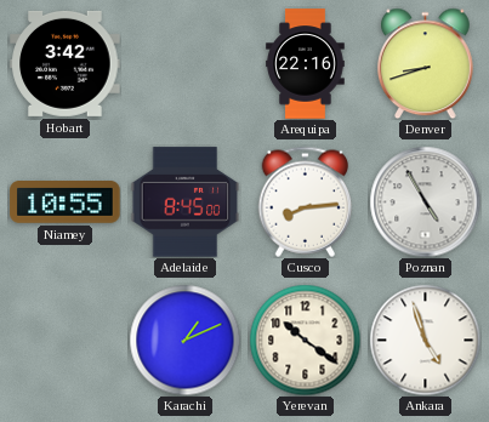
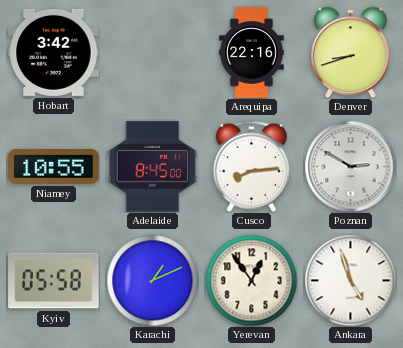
Poznan: 4:55 -> 2:50 (350, 166)
Kyiv: none -> 05:58 (54, 281)
Yerevan: 10:21 -> 12:54 (251, 280)
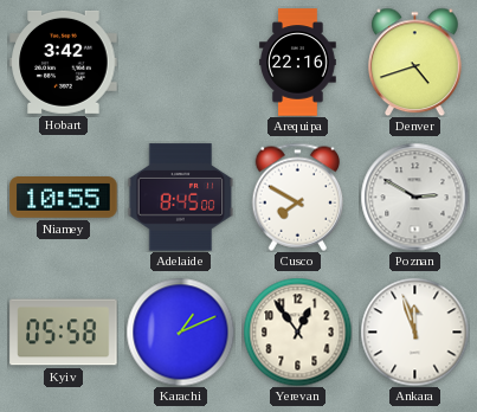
Denver: 8:42 -> 4:42 (415, 62)
Cusco: 8:14 -> 7:50 (298, 197)
Ankara: 4:57 -> 11:57 (414, 331)
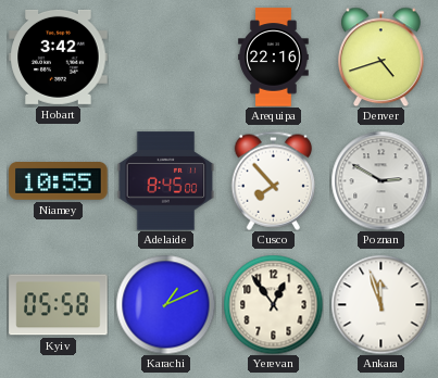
Cusco: 7:50 -> 7:53 (274, 180)
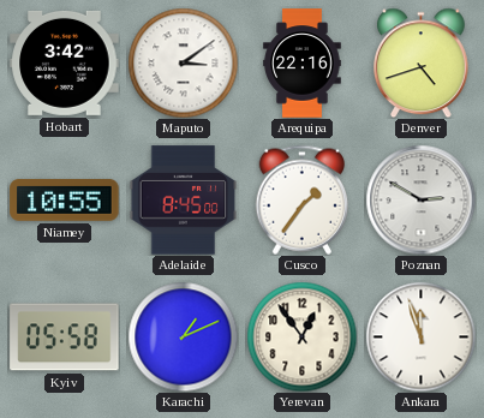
Maputo: none -> 3:09 (183, 62)
Cusco: 7:53 -> 1:36 (303, 199)
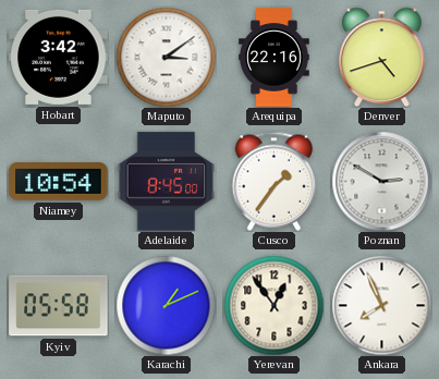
Niamey: 10:55 -> 10:54 (59, 182)
Ankara: 11:57 -> 7:56 (381, 305)
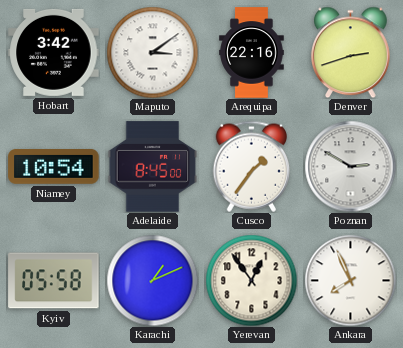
Denver: 4:42 -> 2:42 (351, 52)
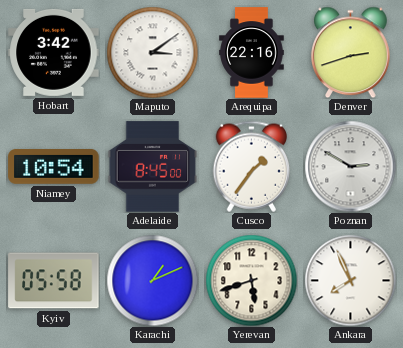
Yerevan: 12:54 -> 5:42 (251, 280)
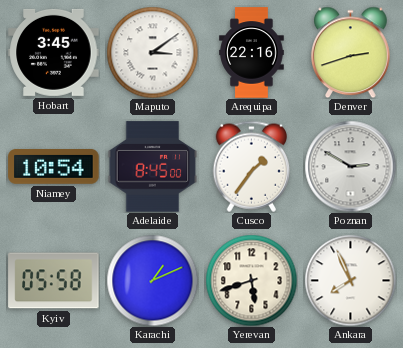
Hobart: 3:42 -> 3:45 (54, 52)
